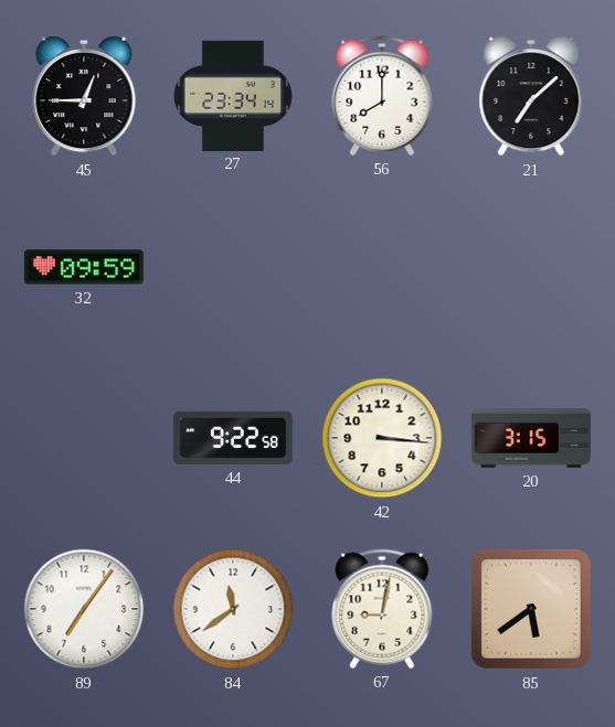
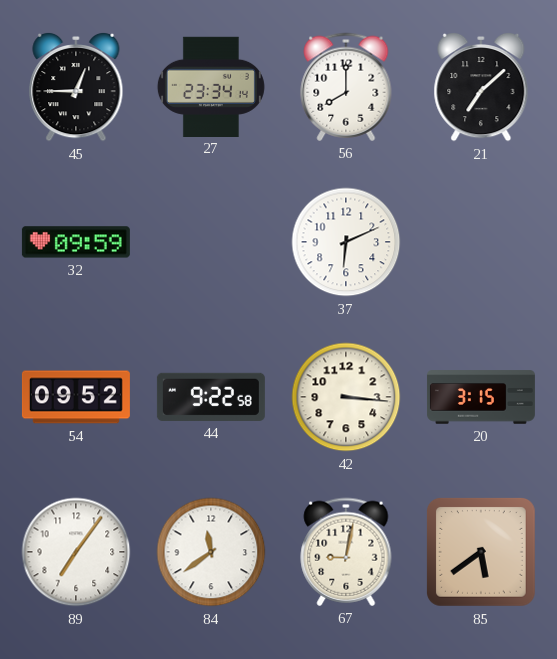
37: none -> 6:11 (346, 242)
54: none -> 09:52 (76, 397)
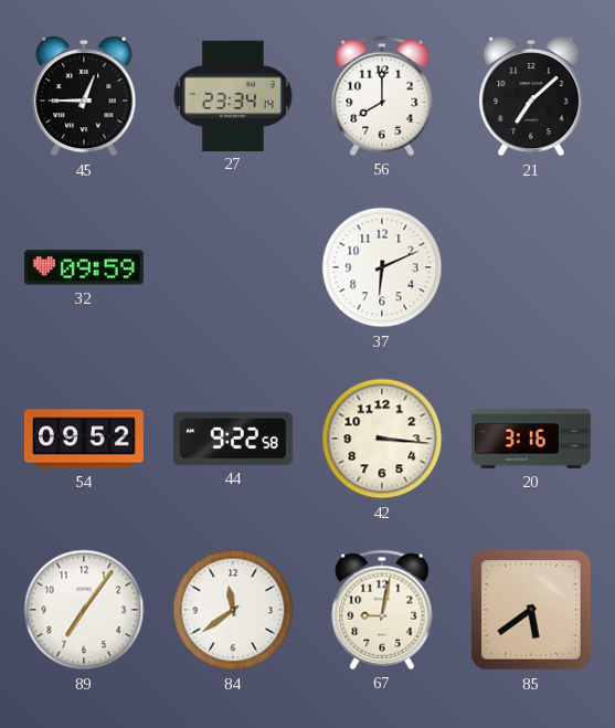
20: 3:15 -> 3:16 (531, 439)
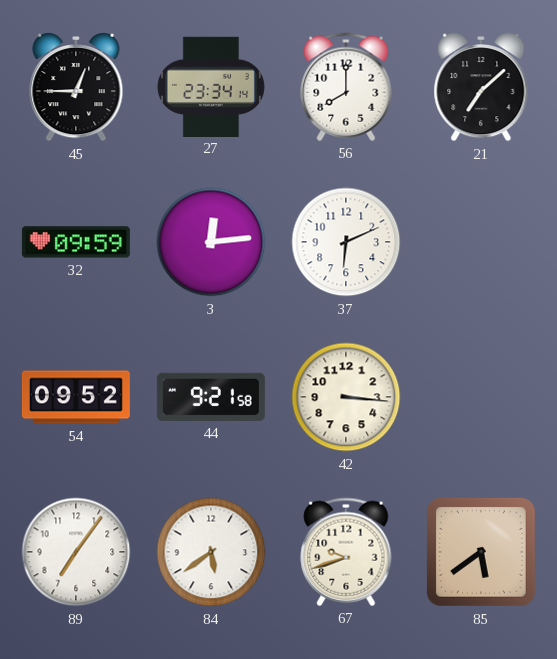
3: none -> 12:14 (211, 242)
44: 9:22 -> 9:21 (211, 397)
20: 3:16 -> none (531, 439)
84: 11:39 -> 5:39 (211, 552)
67: 9:02 -> 9:42 (346, 552)
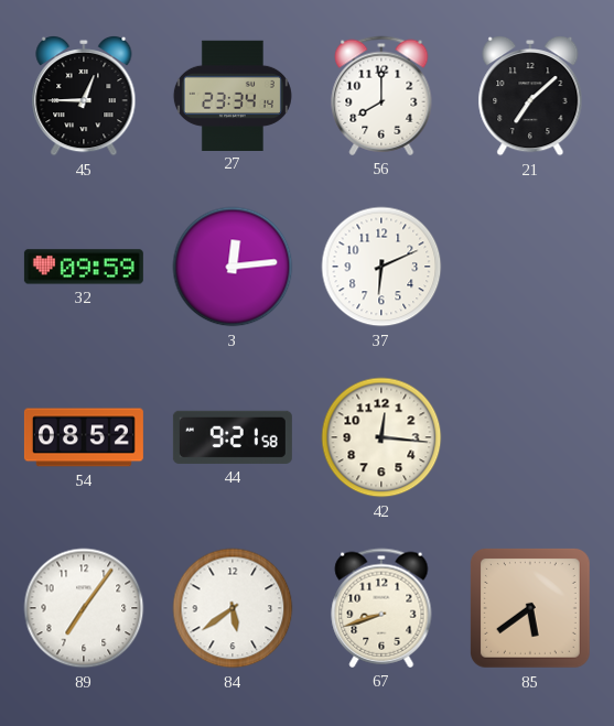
54: 09:52 -> 08:52 (84, 437)
42: 3:16 -> 12:16 (381, 437)
67: 9:42 -> 8:42 (381, 608)
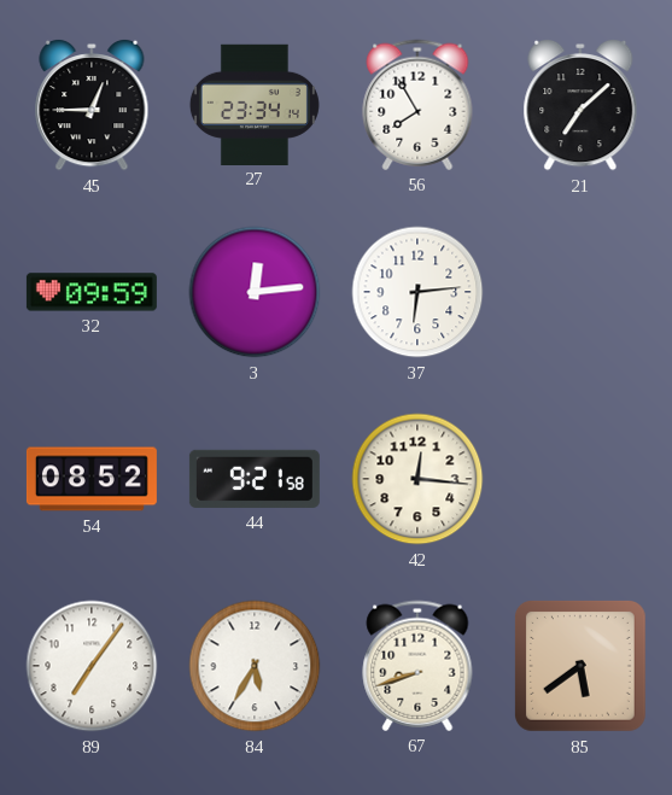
56: 8:00 -> 7:55 (417, 105)
37: 6:11 -> 6:14 (417, 292)
84: 5:39 -> 5:35 (255, 666)
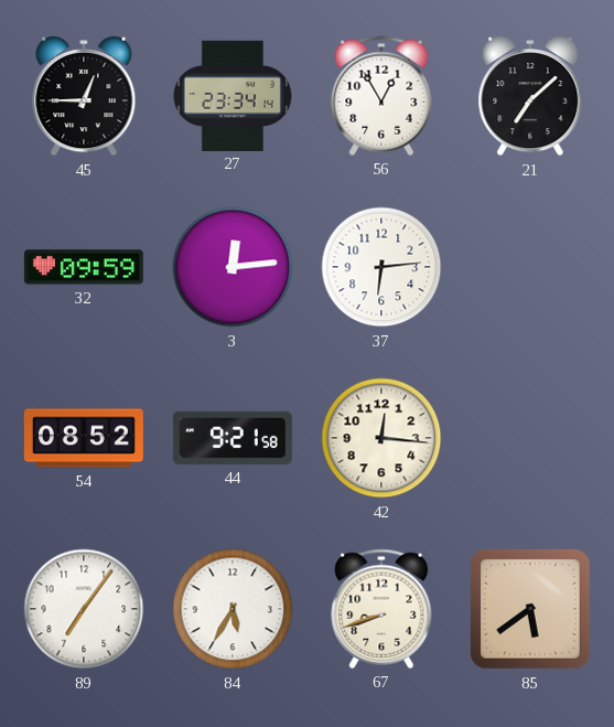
56: 7:55 -> 12:55 (381, 96)
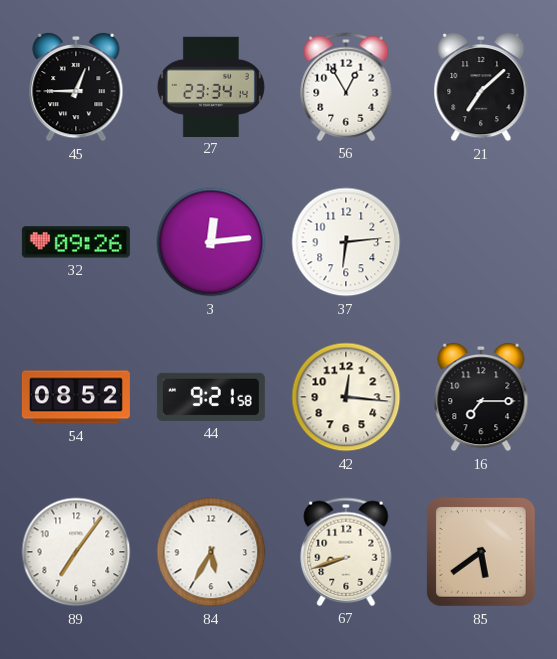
32: 09:59 -> 09:26 (76, 242)
16: none -> 7:15 (481, 397)
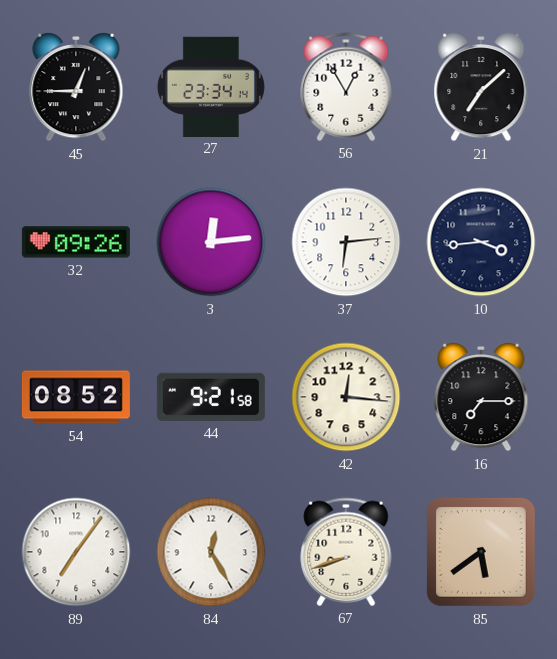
10: none -> 3:44 (481, 242)
84: 5:35 -> 12:25 (211, 552)
